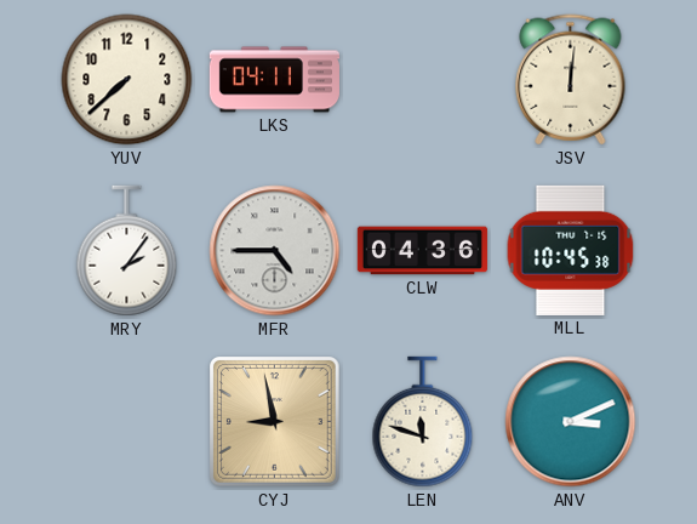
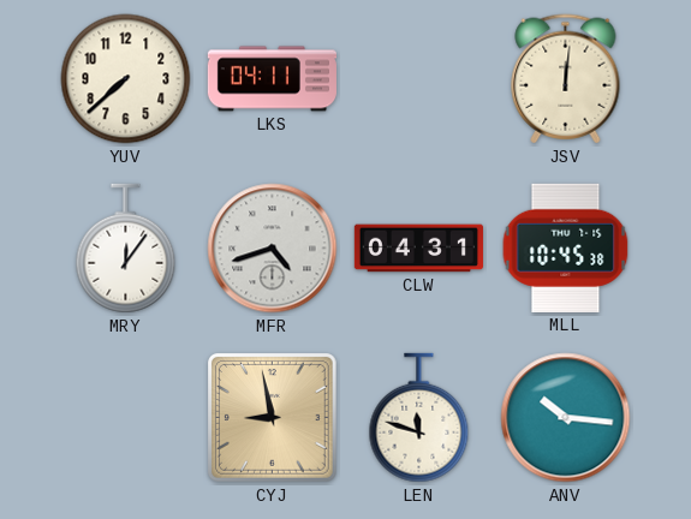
MRY: 2:06 -> 12:06 (126, 249)
MFR: 4:45 -> 4:42 (273, 249)
CLW: 04:36 -> 04:31 (418, 249)
ANV: 3:11 -> 10:16 (566, 418)
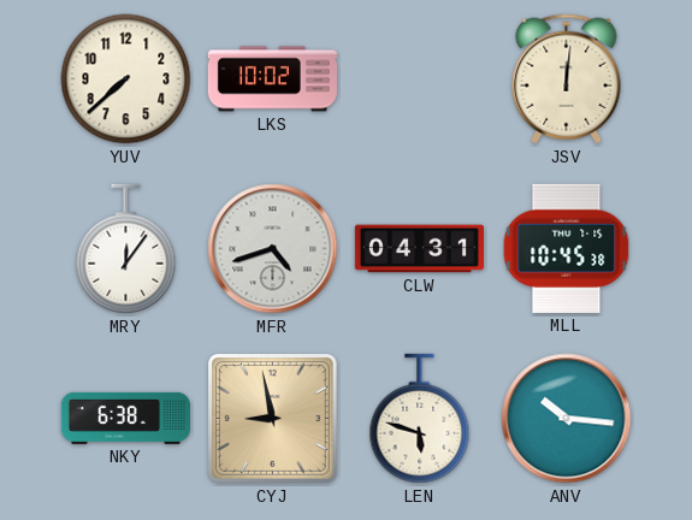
LKS: 04:11 -> 10:02 (272, 79)
NKY: none -> 6:38 (125, 418)
LEN: 11:48 -> 5:48 (420, 419)
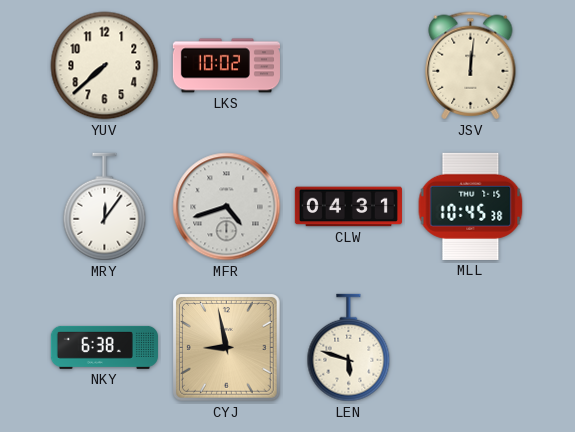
ANV: 10:16 -> none (567, 419)
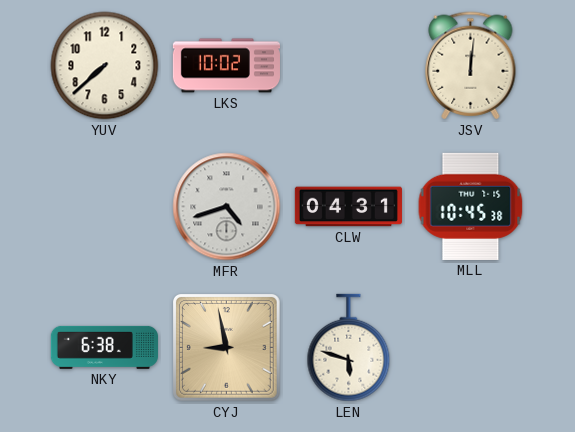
MRY: 12:06 -> none (105, 207)
